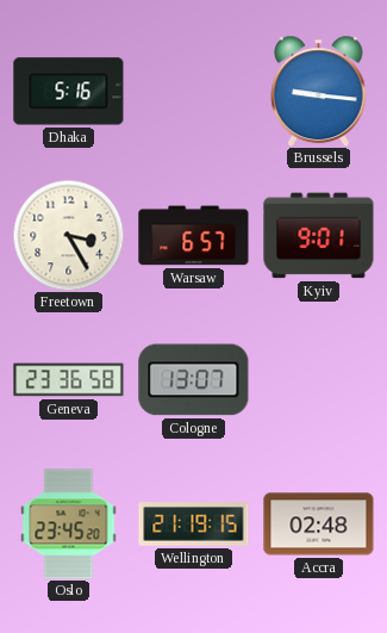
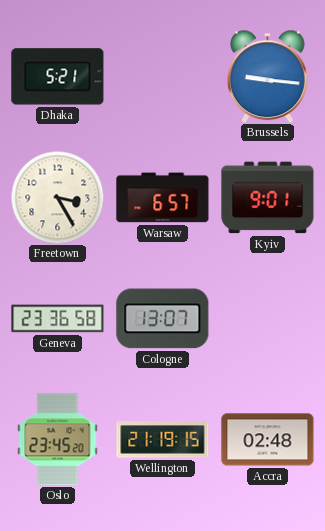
Dhaka: 5:16 -> 5:21 (58, 77)
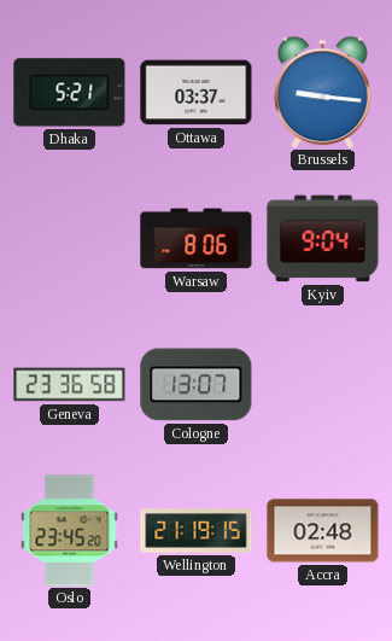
Ottawa: none -> 03:37 (197, 93)
Freetown: 3:25 -> none (57, 197)
Warsaw: 6:57 -> 8:06 (197, 239)
Kyiv: 9:01 -> 9:04 (323, 239)
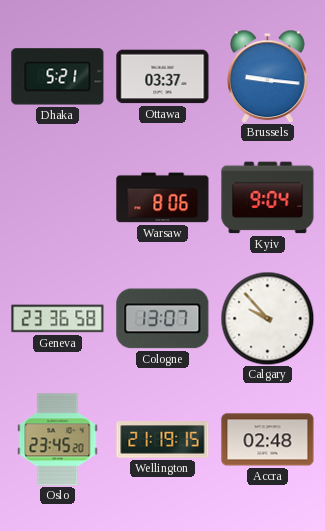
Calgary: none -> 9:53 (267, 318)
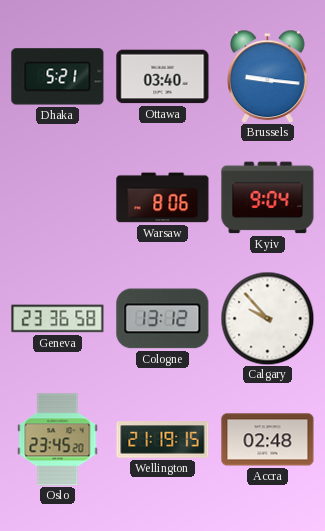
Ottawa: 03:37 -> 03:40 (163, 77)
Cologne: 13:07 -> 13:12 (163, 319)
